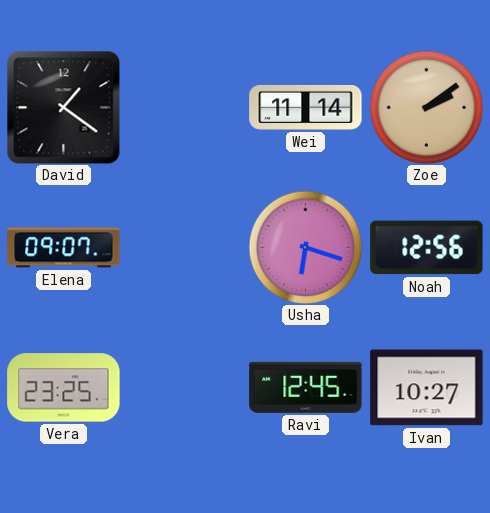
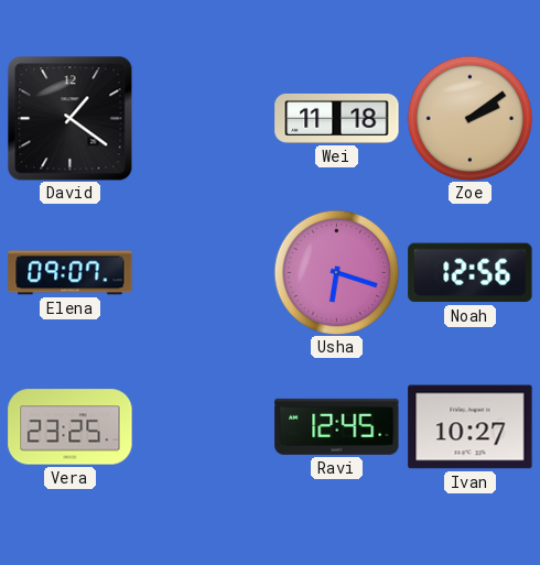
Wei: 11:14 -> 11:18 (337, 118)
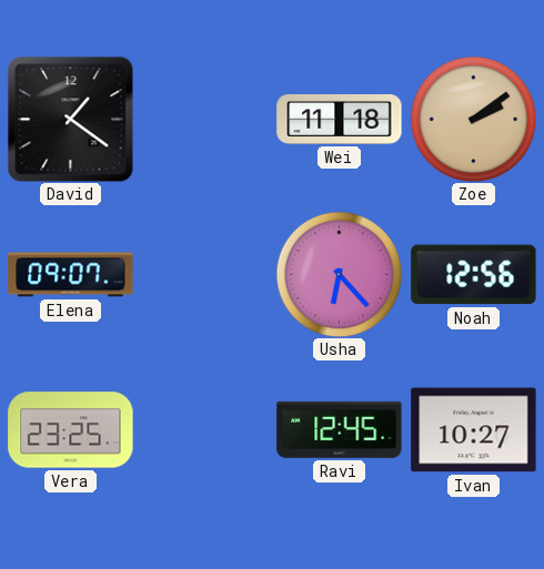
Usha: 6:18 -> 6:23 (339, 274)
